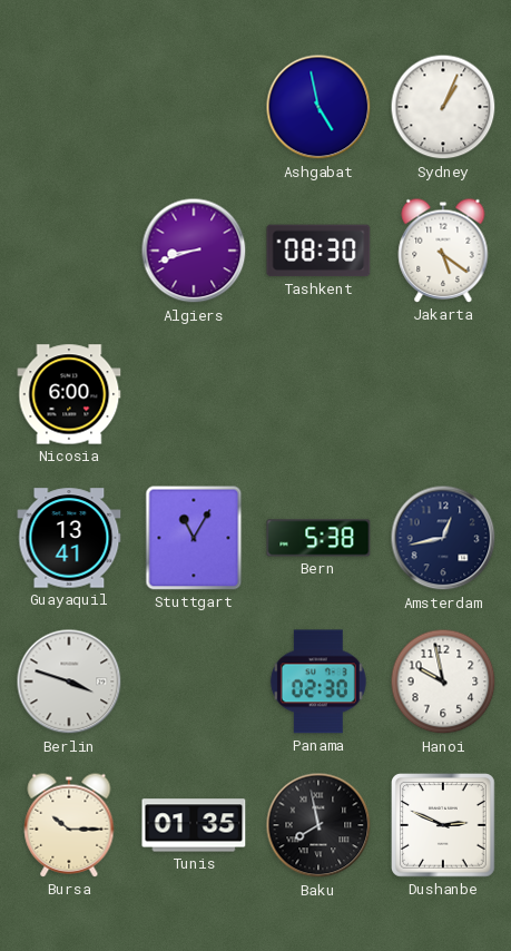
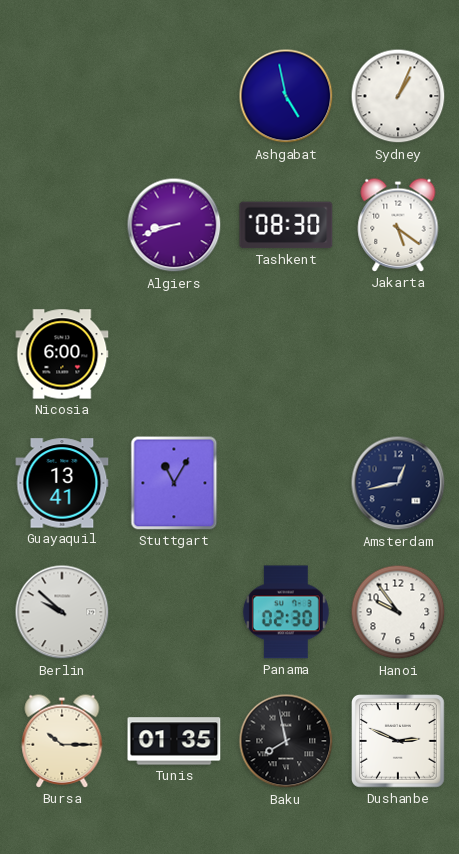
Bern: 5:38 -> none (318, 538)
Berlin: 3:48 -> 9:52 (62, 612)
Hanoi: 9:58 -> 9:54 (398, 612)
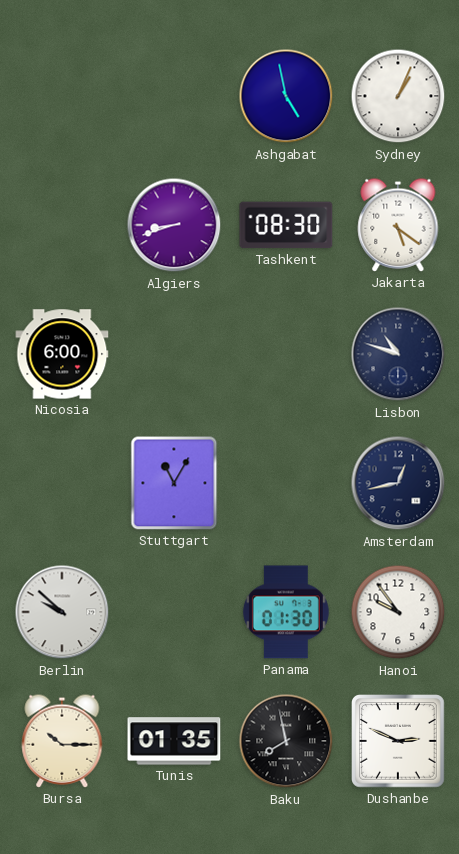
Lisbon: none -> 10:48 (398, 354)
Guayaquil: 13:41 -> none (62, 483)
Panama: 02:30 -> 01:30 (286, 612)
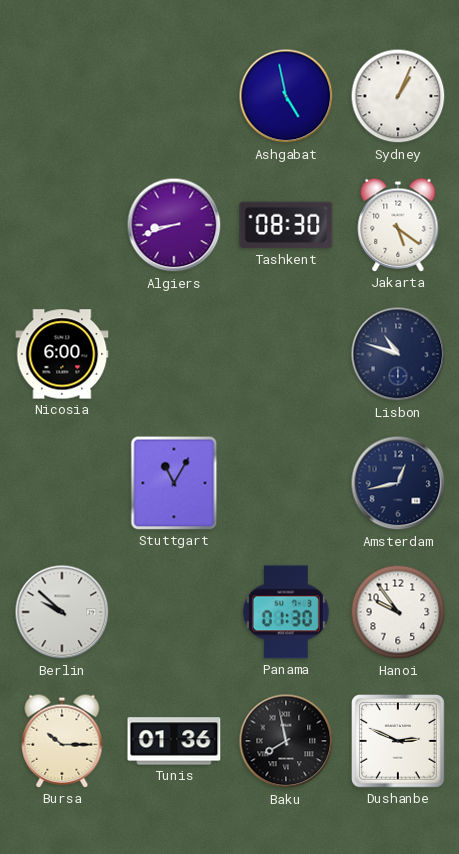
Tunis: 01:35 -> 01:36 (174, 741)
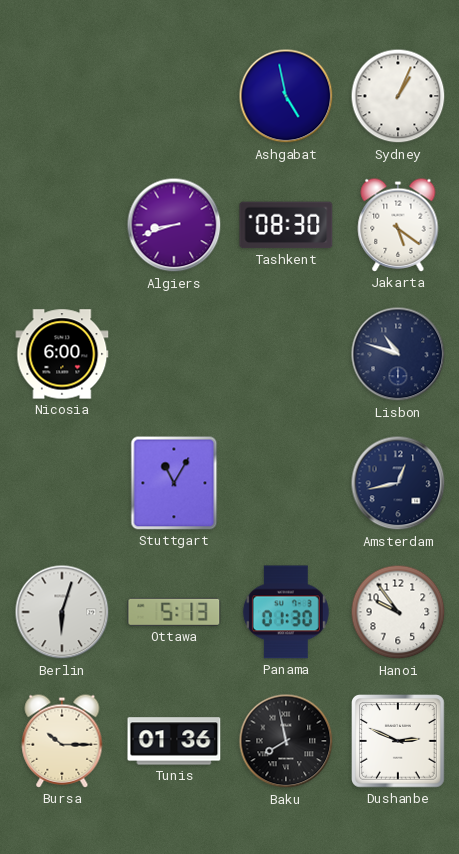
Berlin: 9:52 -> 6:03 (62, 612)
Ottawa: none -> 5:13 (174, 612)
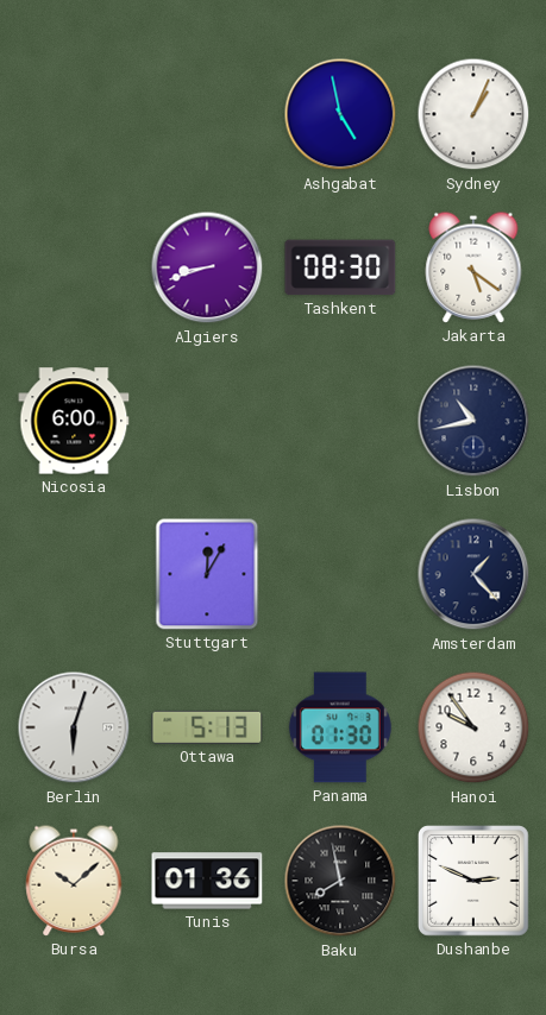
Lisbon: 10:48 -> 10:43 (473, 421)
Stuttgart: 11:05 -> 12:05 (207, 574)
Amsterdam: 12:43 -> 1:23 (473, 574)
Bursa: 10:15 -> 10:08 (74, 881)
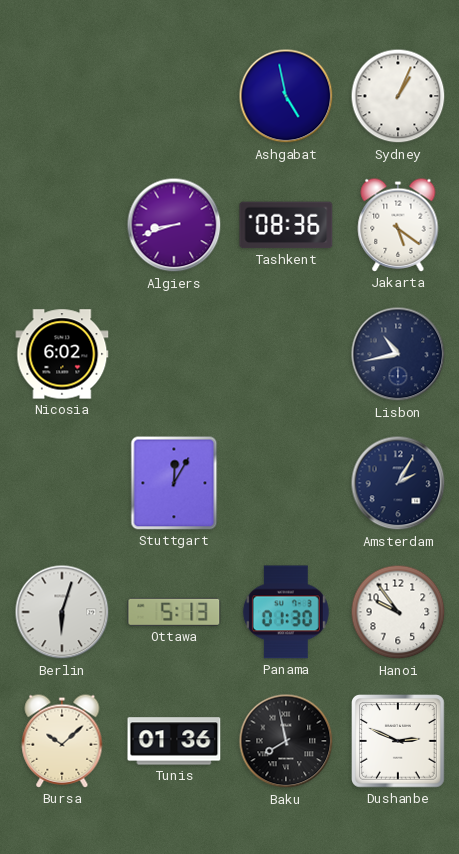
Tashkent: 08:30 -> 08:36 (286, 225)
Nicosia: 6:00 -> 6:02 (62, 354)
Amsterdam: 1:23 -> 2:05 (398, 483)
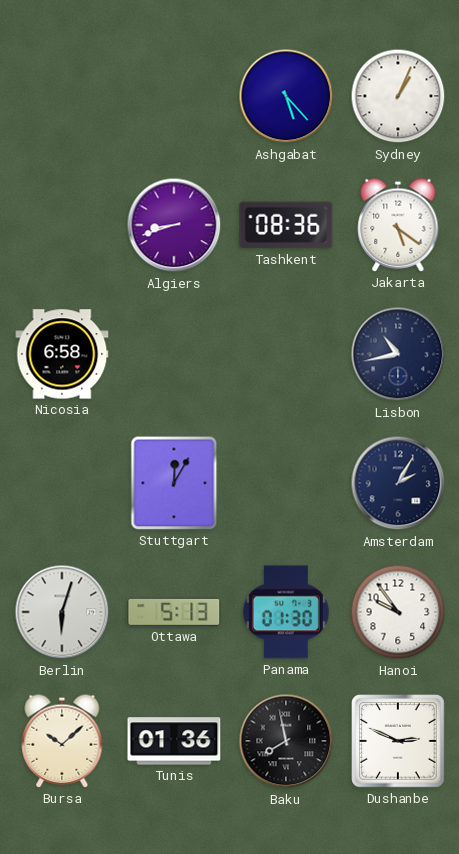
Ashgabat: 4:58 -> 5:23 (286, 96)
Nicosia: 6:02 -> 6:58 (62, 354)
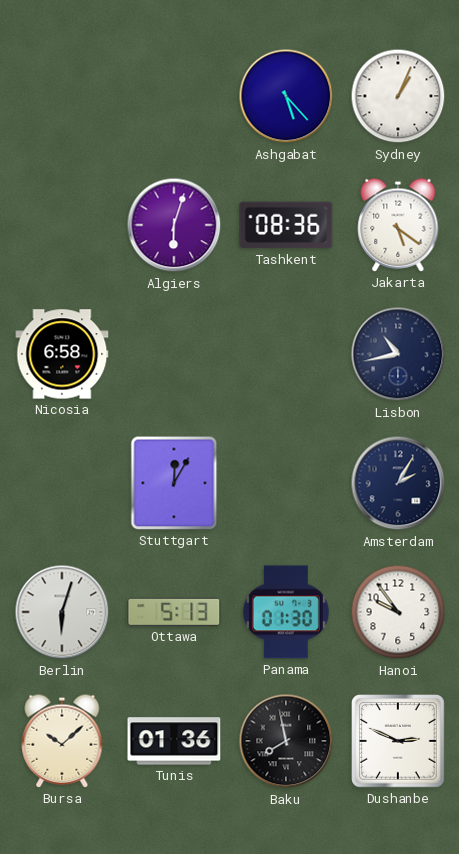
Algiers: 8:42 -> 6:03 (174, 225)
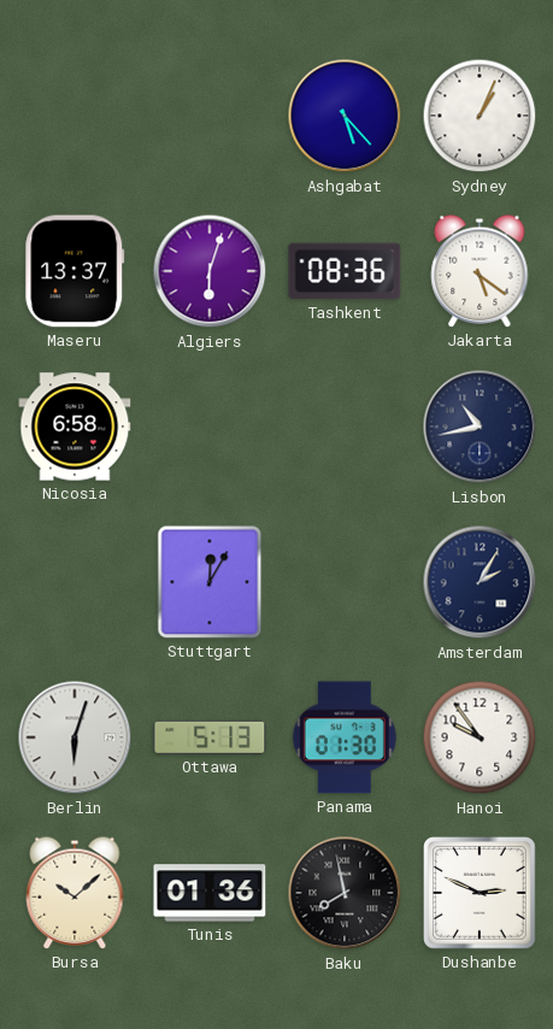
Maseru: none -> 13:37 (75, 271)
